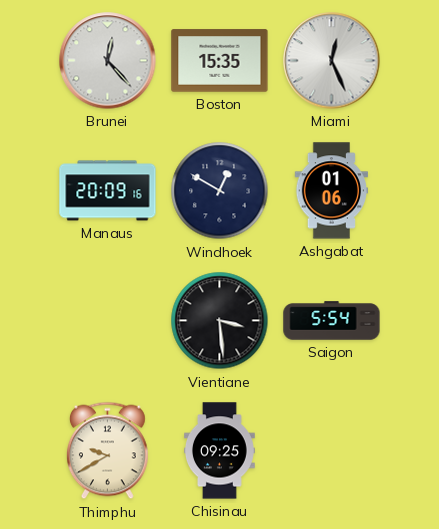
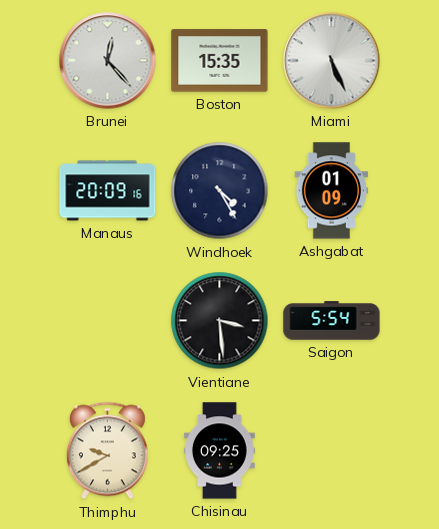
Miami: 12:26 -> 5:26 (332, 61)
Windhoek: 12:50 -> 4:25 (220, 191)
Ashgabat: 01:06 -> 01:09 (331, 191)
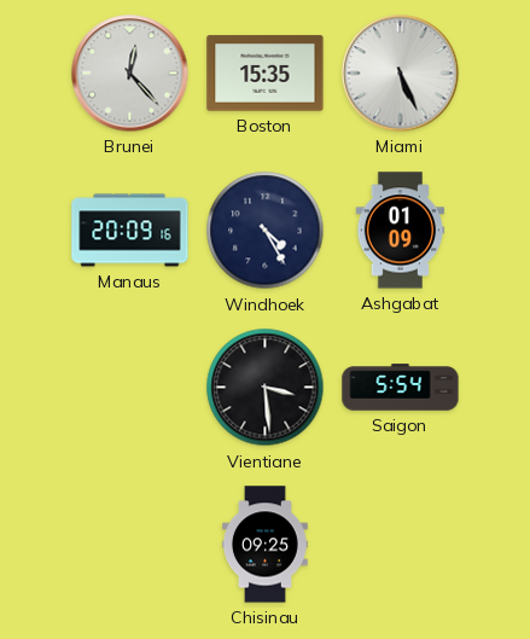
Thimphu: 9:40 -> none (108, 451)
